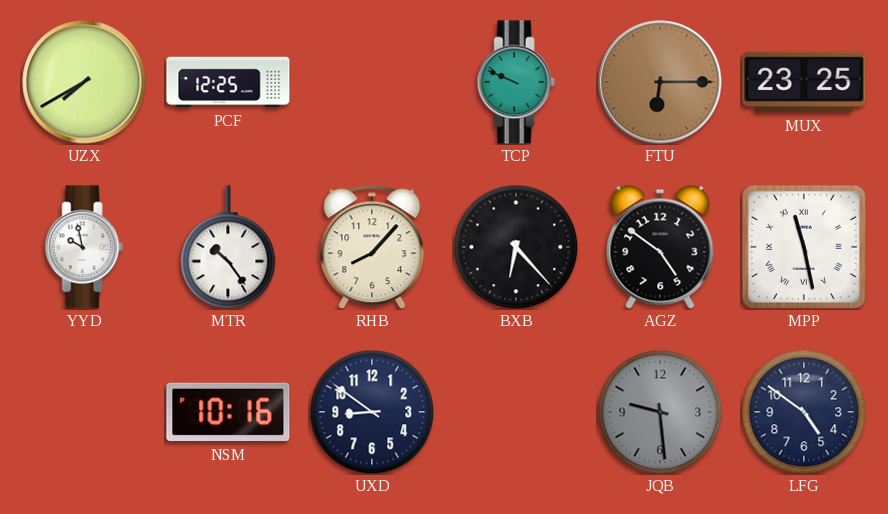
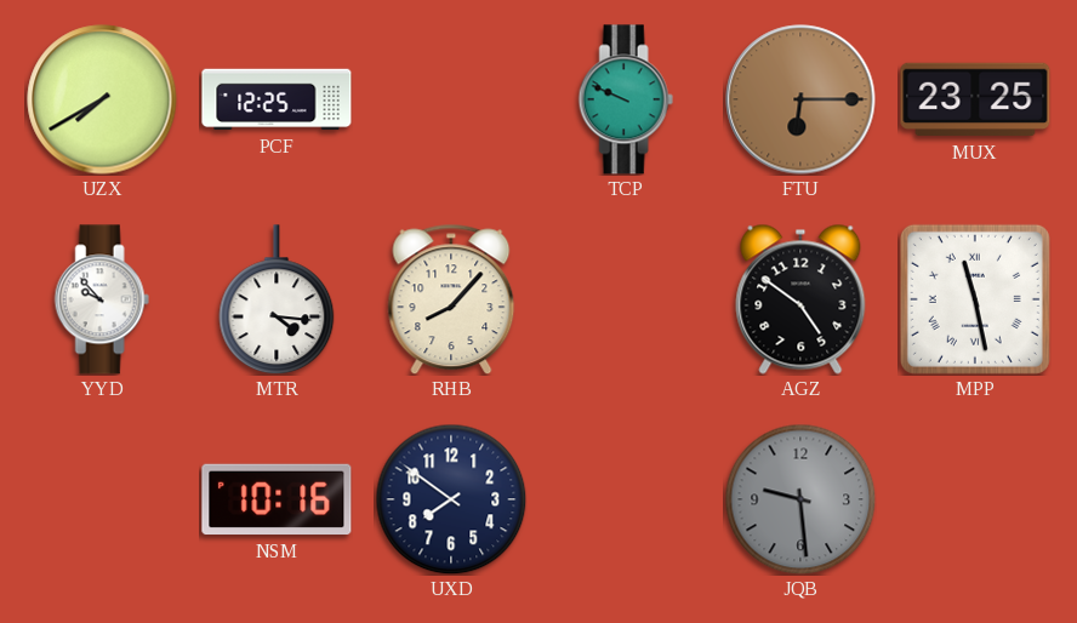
YYD: 9:58 -> 9:53 (102, 299)
MTR: 10:24 -> 4:16 (277, 299)
BXB: 6:23 -> none (516, 247)
UXD: 8:51 -> 7:51 (451, 499)
LFG: 4:51 -> none (804, 412)
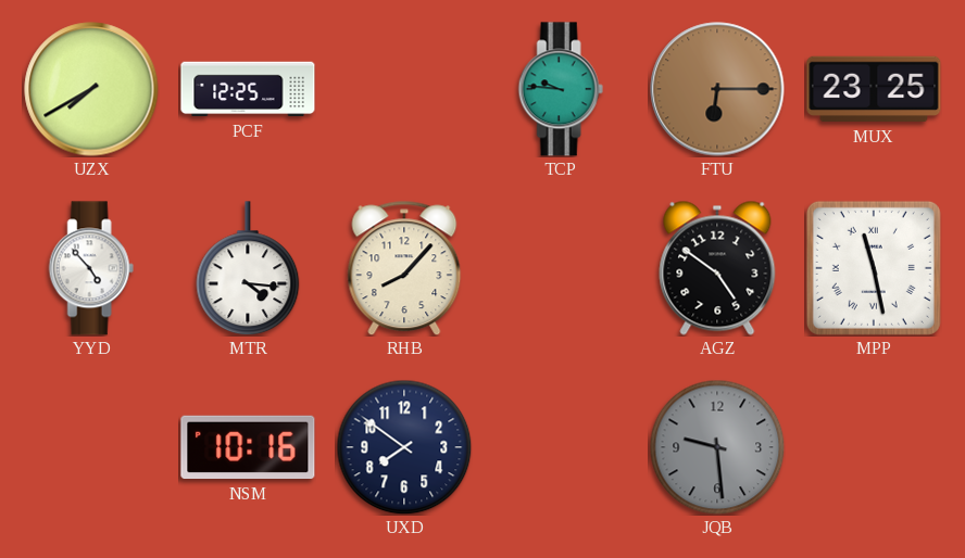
TCP: 9:49 -> 9:46 (561, 89)
YYD: 9:53 -> 4:53 (91, 268)
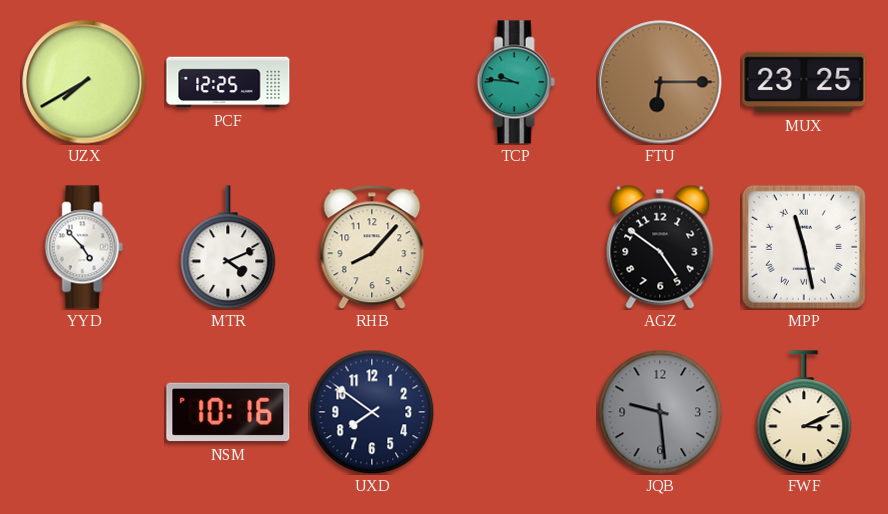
MTR: 4:16 -> 4:11 (228, 247)
FWF: none -> 3:11 (804, 412)
